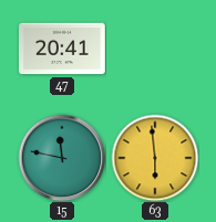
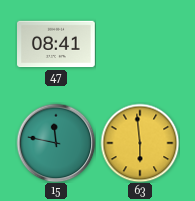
47: 20:41 -> 08:41 (57, 44)
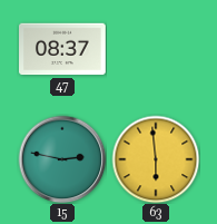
47: 08:41 -> 08:37 (63, 49)
15: 11:47 -> 2:47 (62, 159)
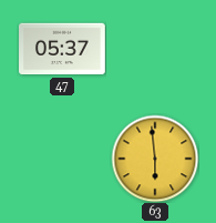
47: 08:37 -> 05:37 (63, 49)
15: 2:47 -> none (62, 159)
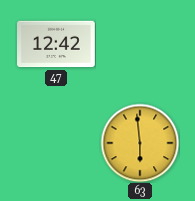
47: 05:37 -> 12:42 (57, 44)
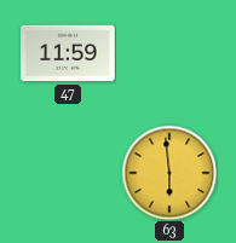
47: 12:42 -> 11:59 (69, 53)
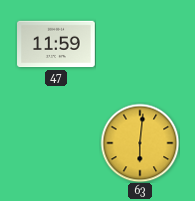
63: 5:59 -> 6:01 (140, 143)
